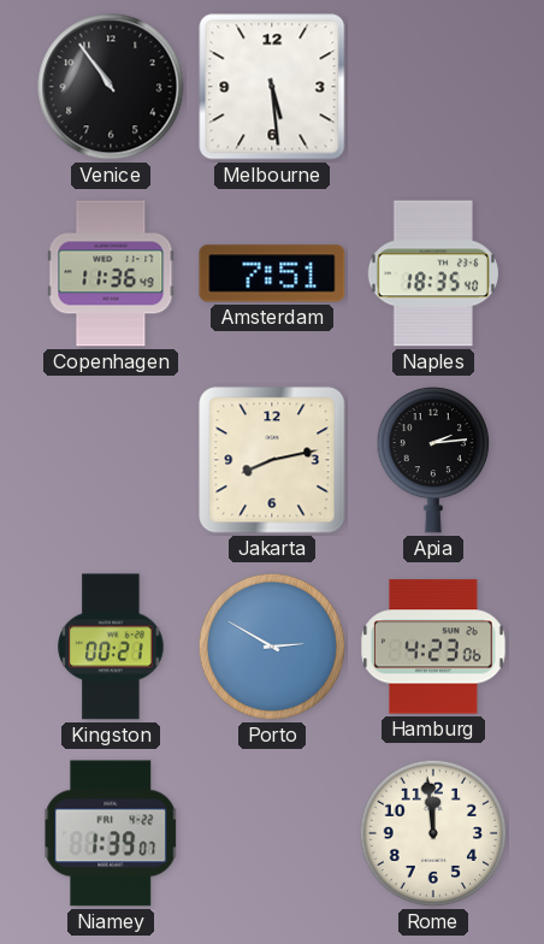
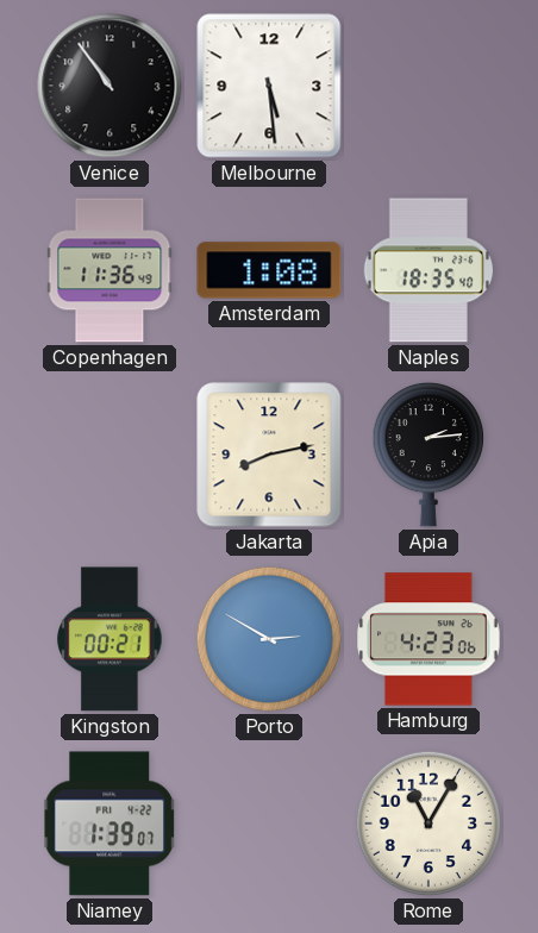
Amsterdam: 7:51 -> 1:08 (269, 270)
Rome: 11:59 -> 11:05 (428, 824)
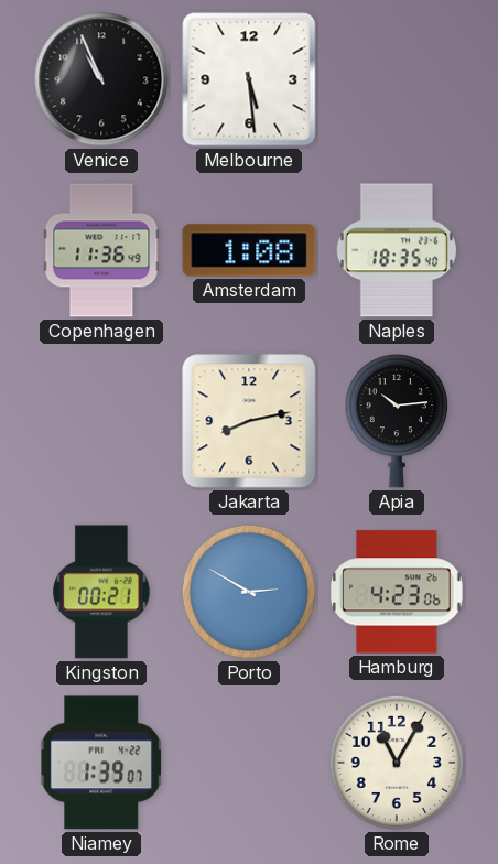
Venice: 10:54 -> 10:56 (101, 79)
Apia: 2:14 -> 10:14 (396, 421)
